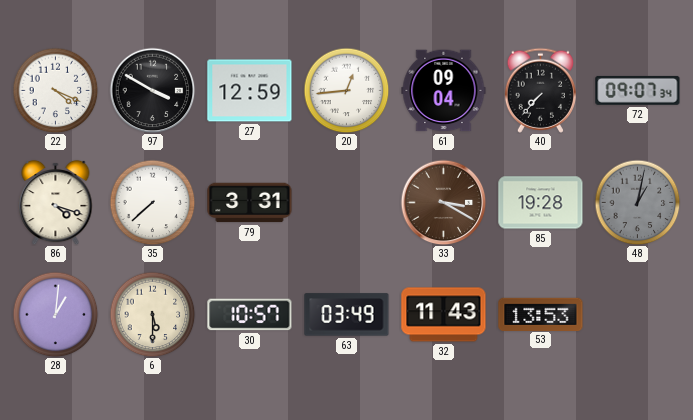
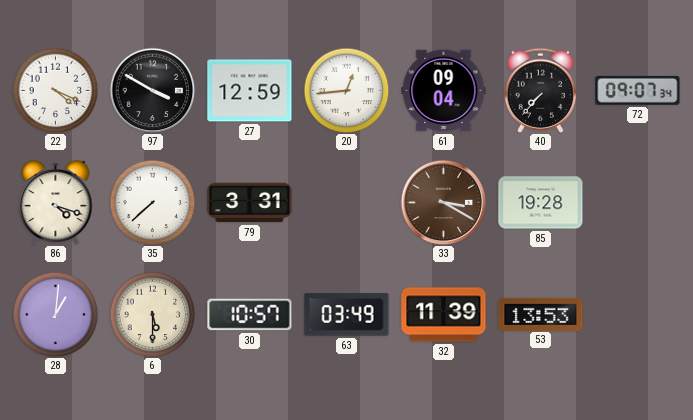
48: 1:02 -> none (637, 202)
32: 11:43 -> 11:39 (444, 315)
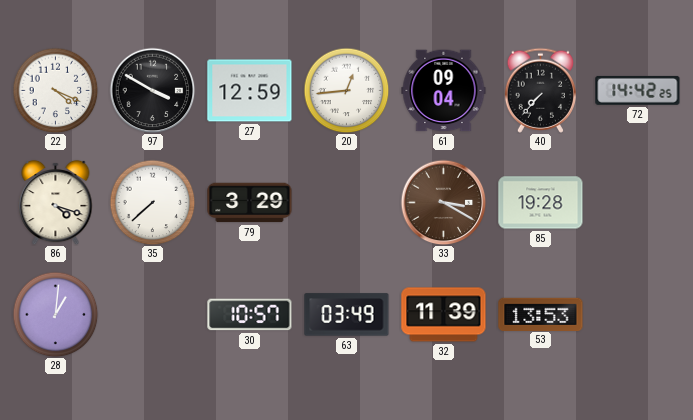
72: 09:07 -> 14:42 (638, 90)
79: 3:31 -> 3:29 (250, 203)
6: 5:30 -> none (152, 314)
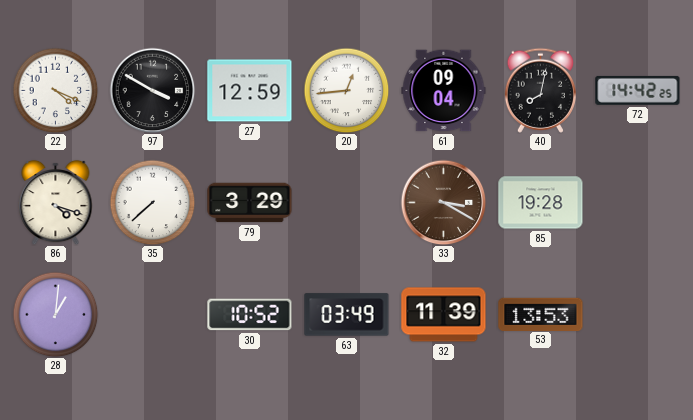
40: 7:37 -> 8:02 (540, 90)
30: 10:57 -> 10:52 (250, 315)
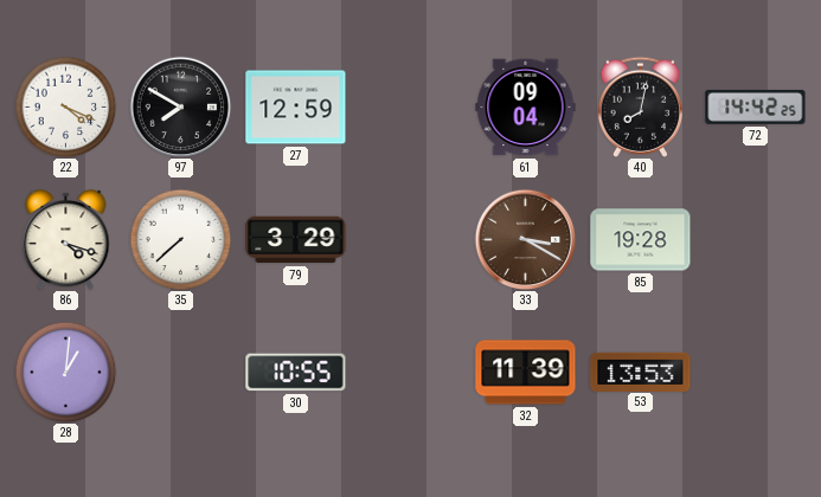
97: 3:50 -> 7:50 (180, 106)
20: 12:44 -> none (346, 90)
30: 10:52 -> 10:55 (296, 373)
63: 03:49 -> none (347, 315)
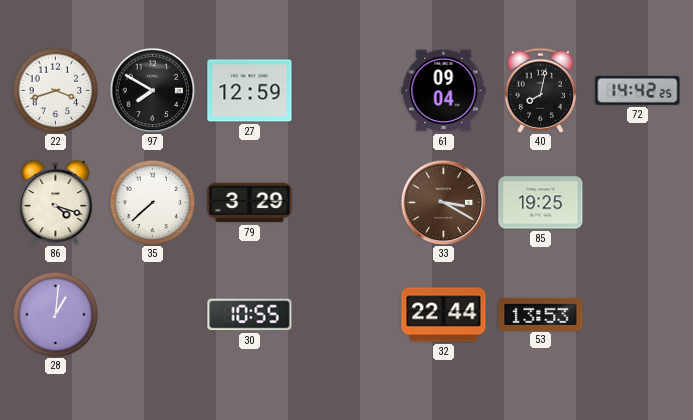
22: 4:19 -> 3:42 (55, 90)
85: 19:28 -> 19:25 (541, 203)
32: 11:39 -> 22:44 (444, 315)
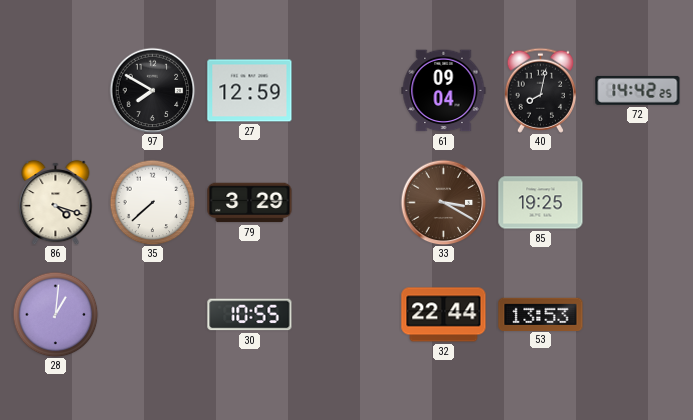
22: 3:42 -> none (55, 90)
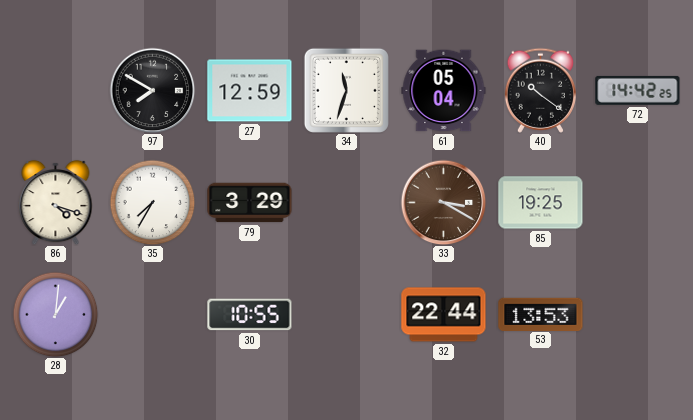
34: none -> 11:33 (346, 90)
61: 09:04 -> 05:04 (444, 91)
40: 8:02 -> 10:21 (540, 90)
35: 7:38 -> 7:35 (152, 202)
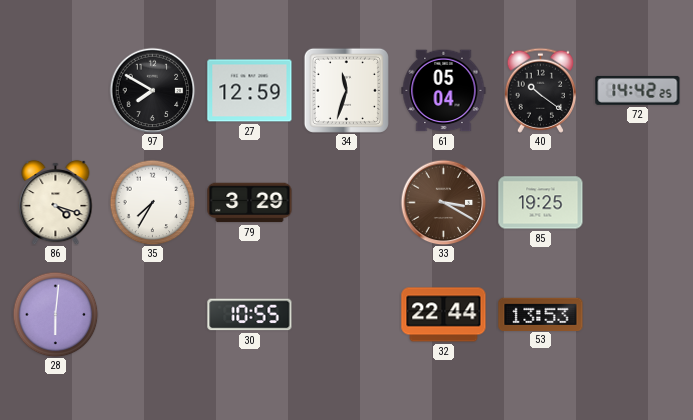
28: 1:01 -> 6:01 (55, 314)
